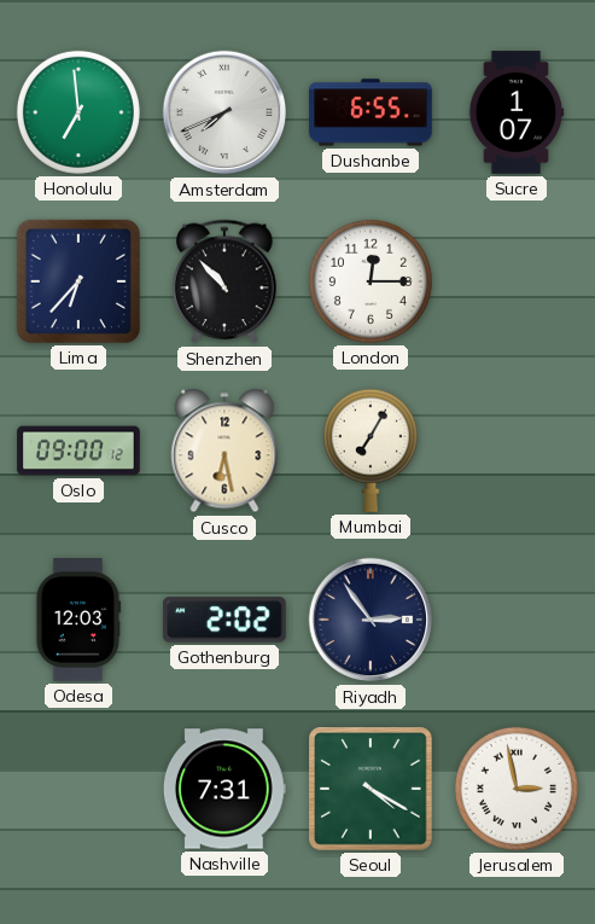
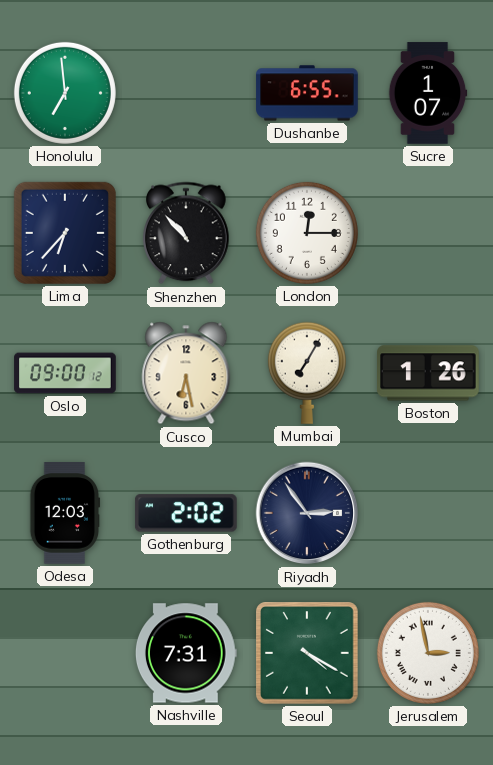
Amsterdam: 7:41 -> none (224, 112)
Boston: none -> 1:26 (428, 373)
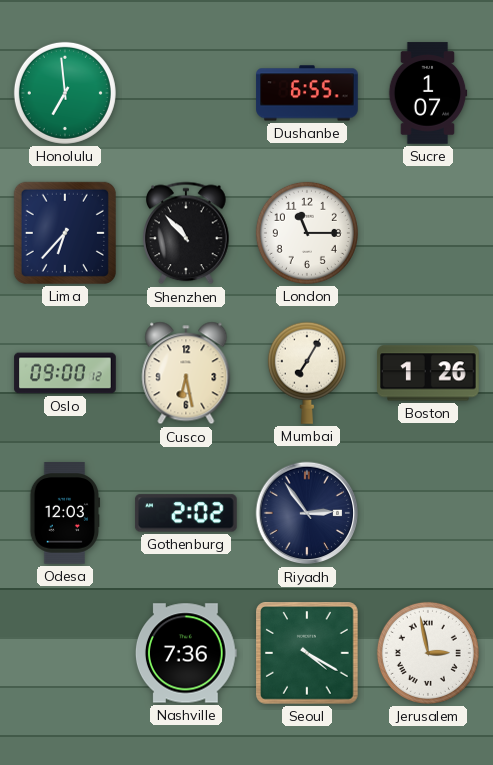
London: 12:15 -> 11:15 (307, 233)
Nashville: 7:31 -> 7:36 (186, 653)
